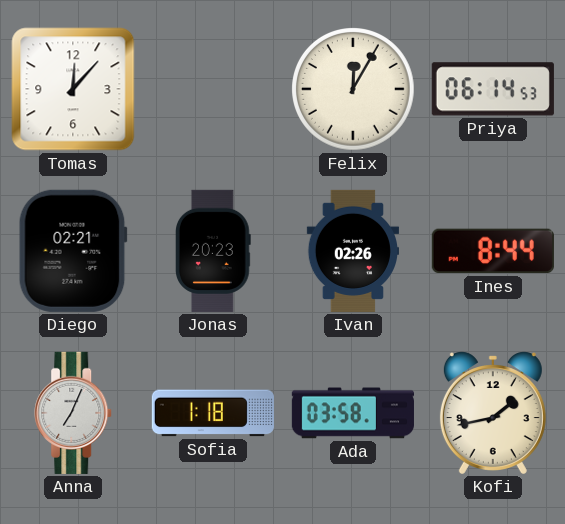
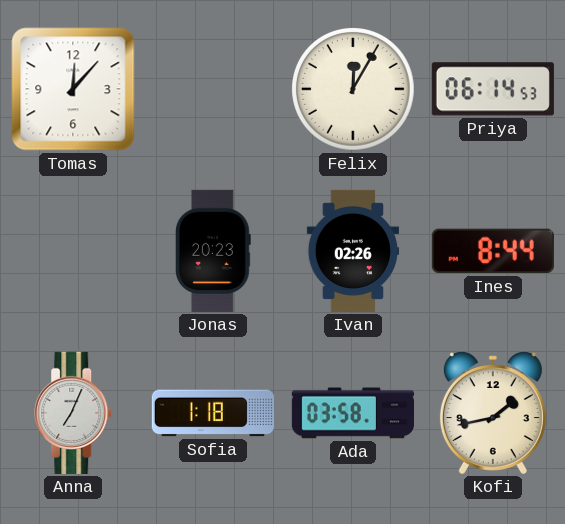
Diego: 02:21 -> none (73, 251)
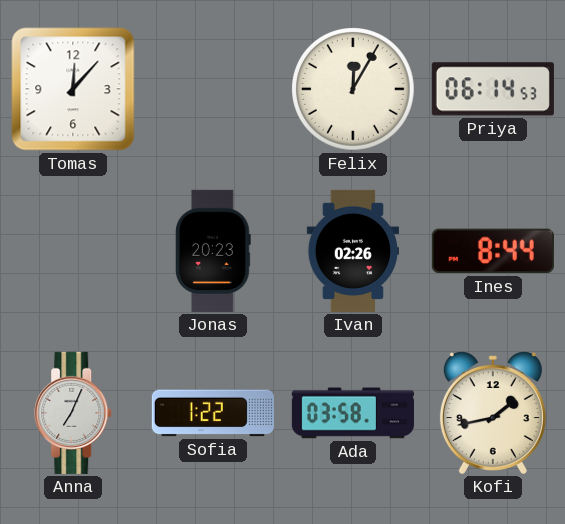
Sofia: 1:18 -> 1:22 (213, 413)
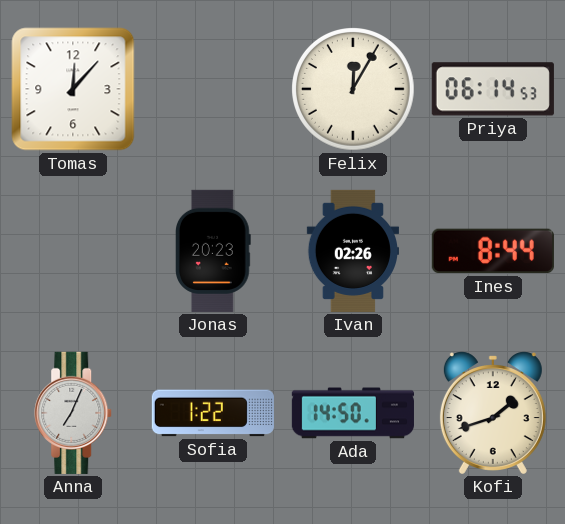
Ada: 03:58 -> 14:50 (353, 413)
Kofi: 1:43 -> 1:42 (493, 413)
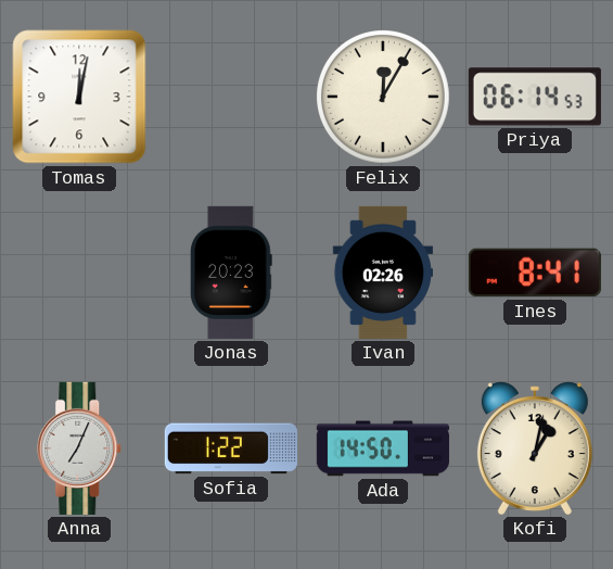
Tomas: 12:07 -> 12:02 (79, 97)
Ines: 8:44 -> 8:41 (535, 273)
Kofi: 1:42 -> 1:02 (535, 448)
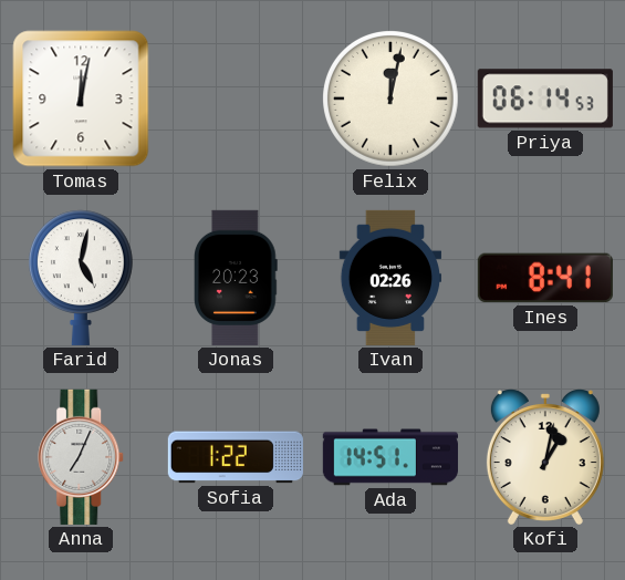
Felix: 12:05 -> 12:02 (392, 100)
Farid: none -> 5:02 (81, 278)
Ada: 14:50 -> 14:51 (390, 457)
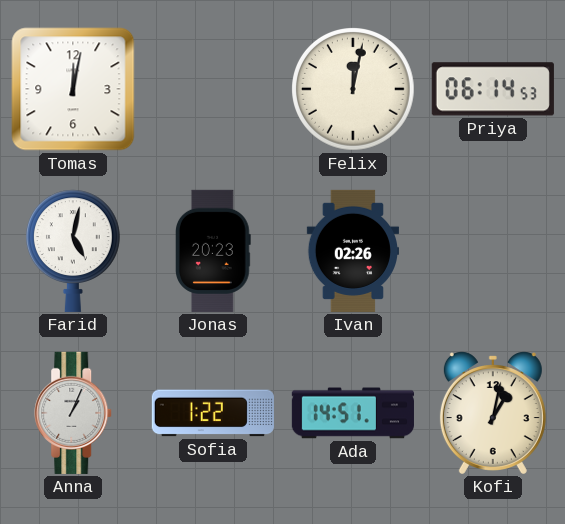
Ines: 8:41 -> none (545, 278)
Anna: 7:04 -> 1:04 (74, 413)
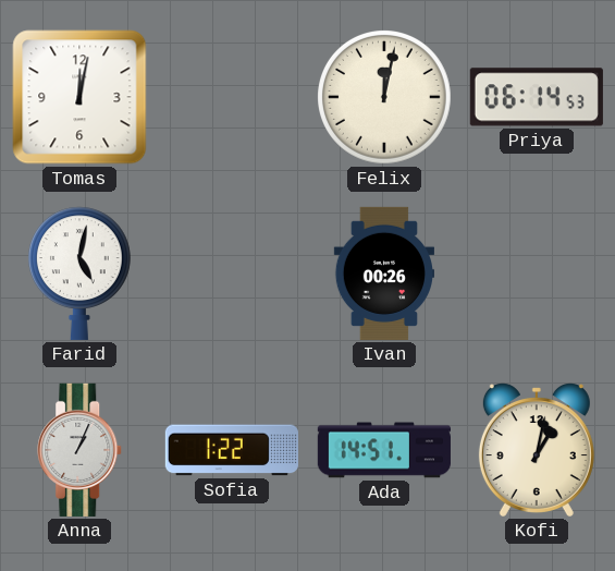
Jonas: 20:23 -> none (214, 251)
Ivan: 02:26 -> 00:26 (383, 274)
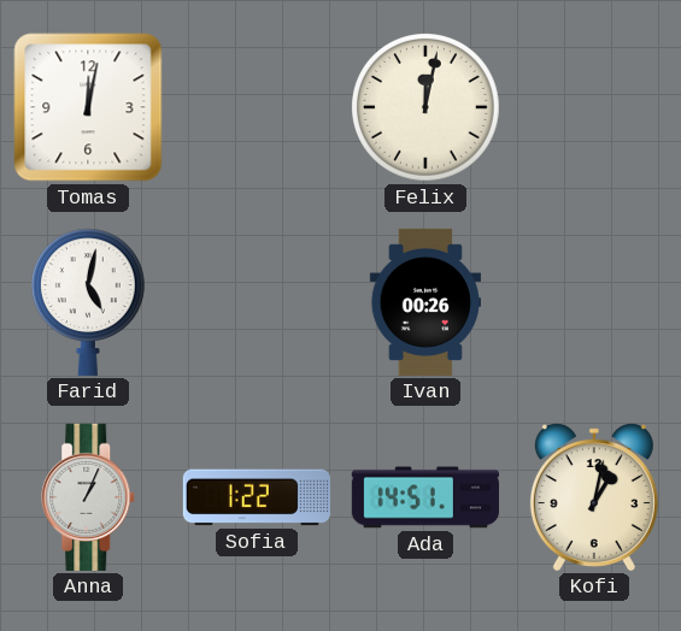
Priya: 06:14 -> none (537, 97)
